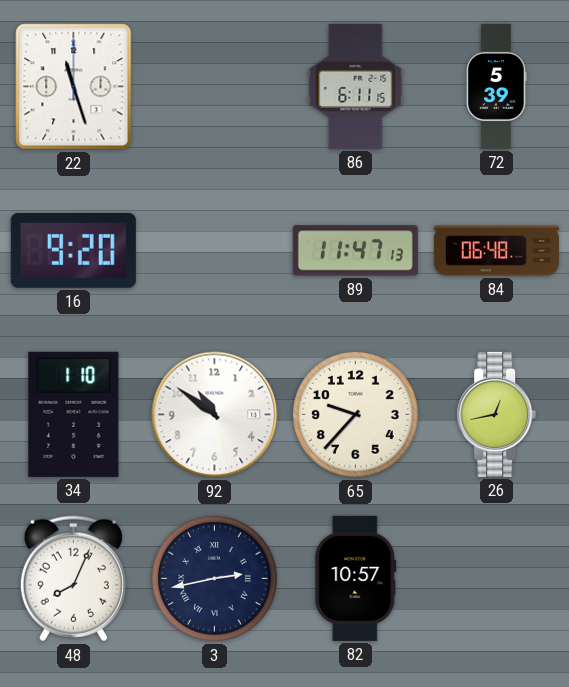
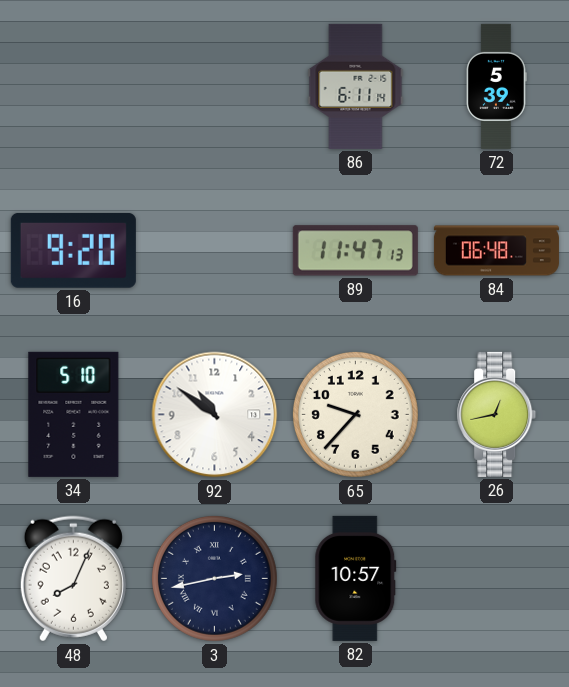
22: 11:27 -> none (74, 87)
86: 6:11:15 -> 6:11:14 (356, 86)
34: 1:10 -> 5:10 (74, 414)
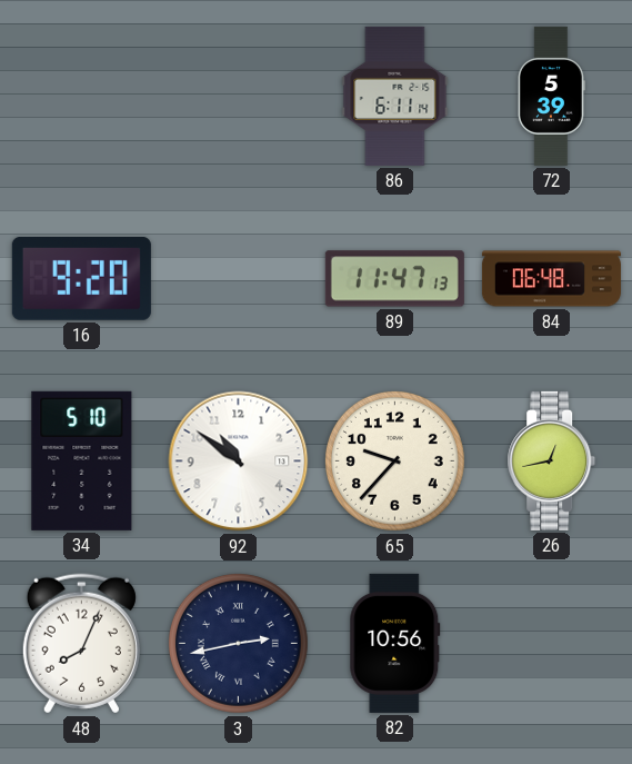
82: 10:57 -> 10:56 (395, 643)
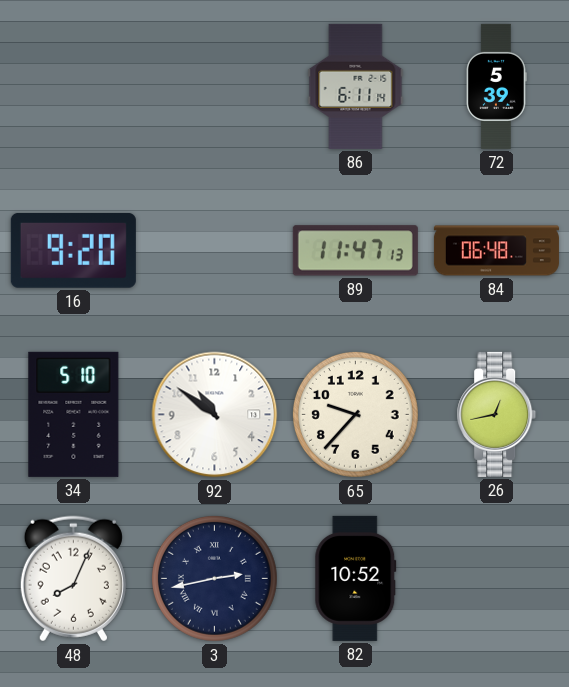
82: 10:56 -> 10:52 (356, 578)
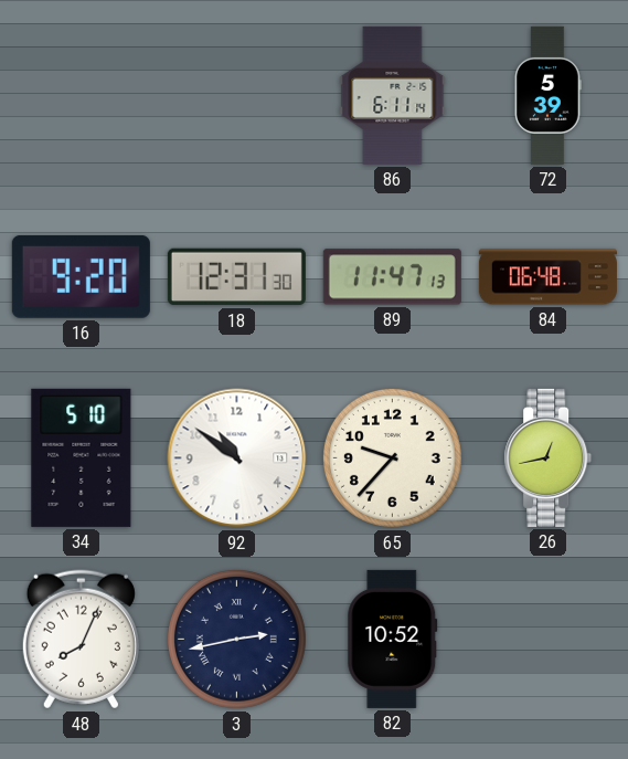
18: none -> 12:31 (236, 277)
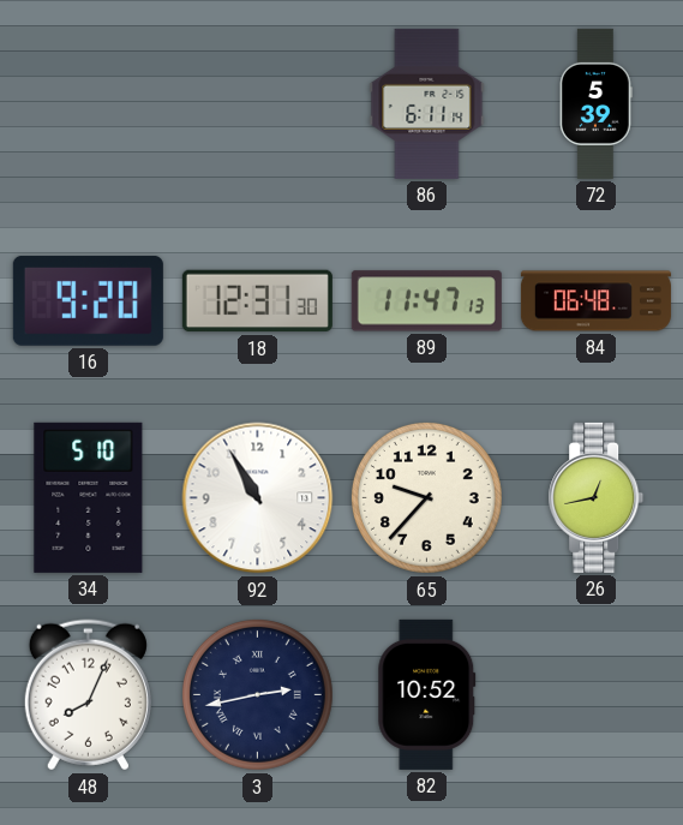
92: 10:51 -> 10:55 (258, 498)
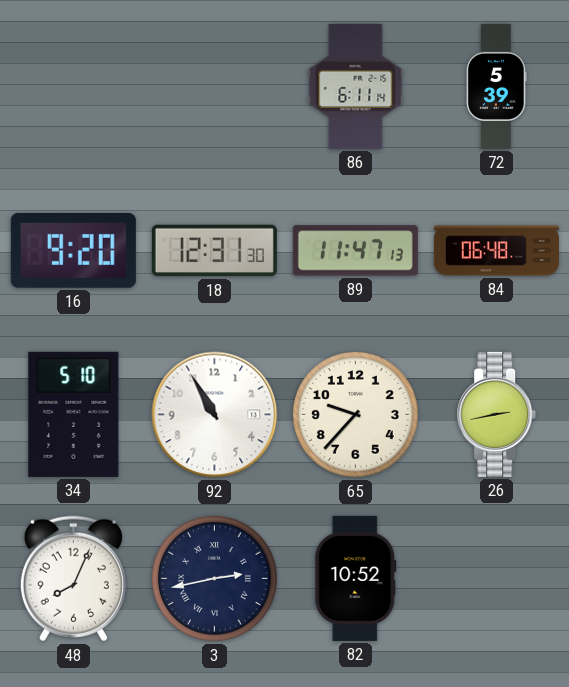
26: 12:43 -> 2:43 (497, 414)
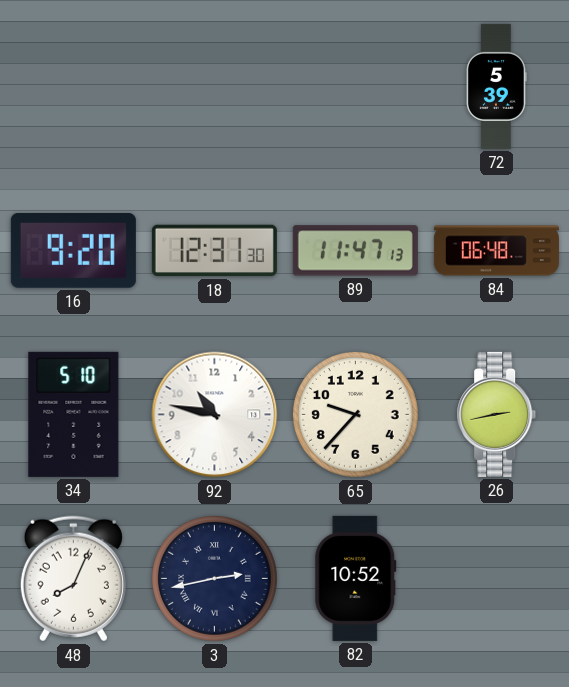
86: 6:11 -> none (356, 86)
92: 10:55 -> 10:47 (215, 415)
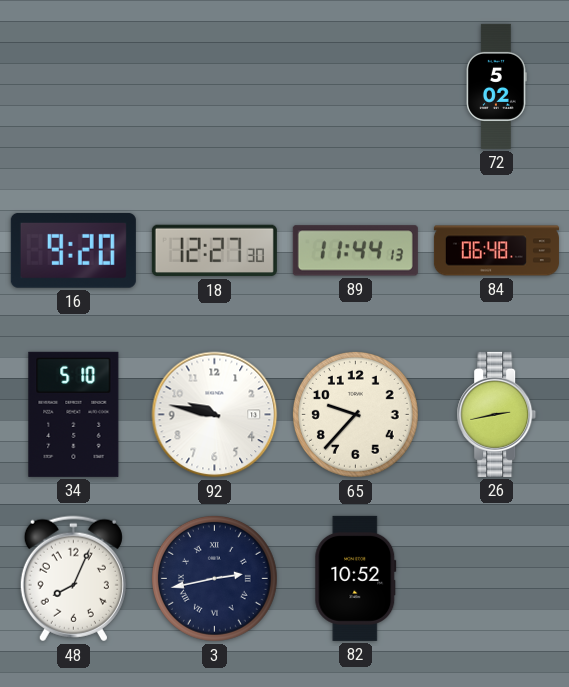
72: 5:39 -> 5:02 (497, 86)
18: 12:31 -> 12:27 (214, 251)
89: 11:47 -> 11:44 (355, 251)
92: 10:47 -> 9:47 (215, 415)
